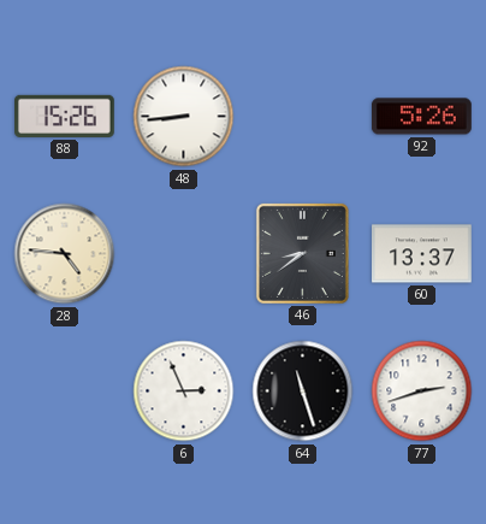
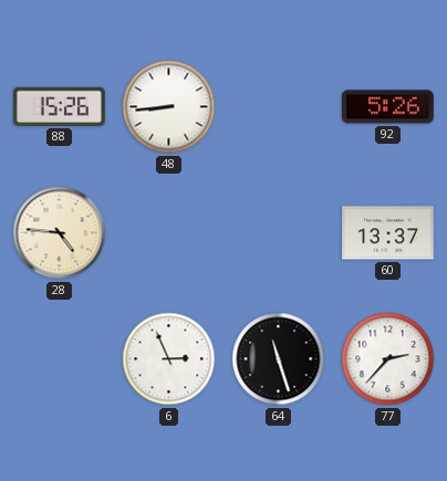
46: 8:39 -> none (302, 253)
77: 2:42 -> 2:37 (388, 359)
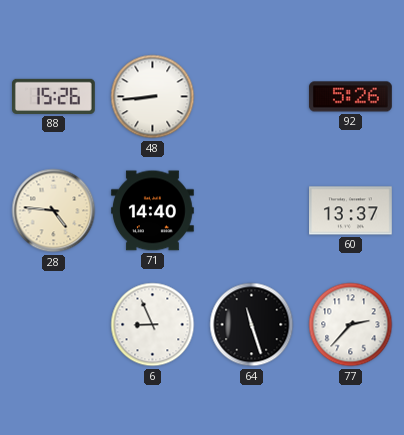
71: none -> 14:40 (153, 211)
6: 2:56 -> 8:56 (153, 325)
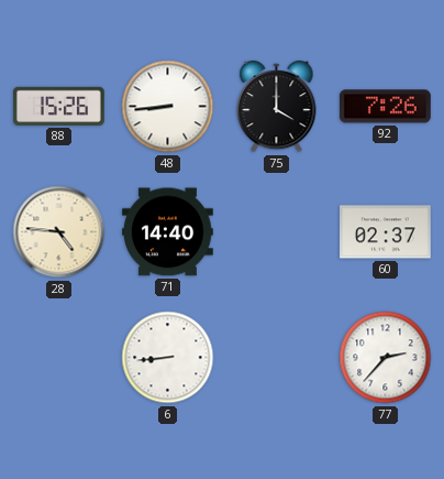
75: none -> 4:00 (277, 107)
92: 5:26 -> 7:26 (386, 107)
60: 13:37 -> 02:37 (386, 232)
6: 8:56 -> 8:44 (168, 358)
64: 11:27 -> none (252, 325)
